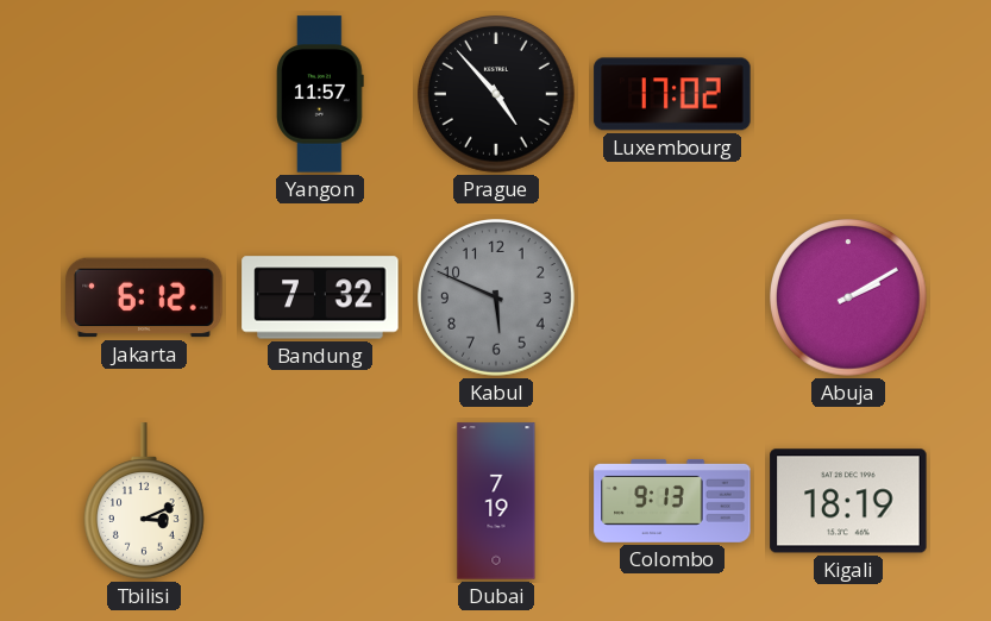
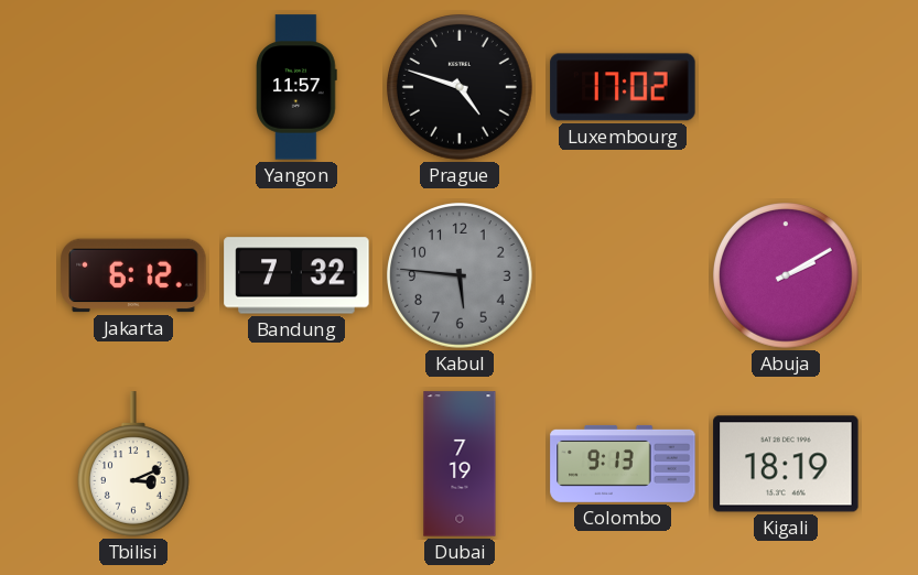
Prague: 4:53 -> 4:48 (461, 88)
Kabul: 5:49 -> 5:46 (461, 276)
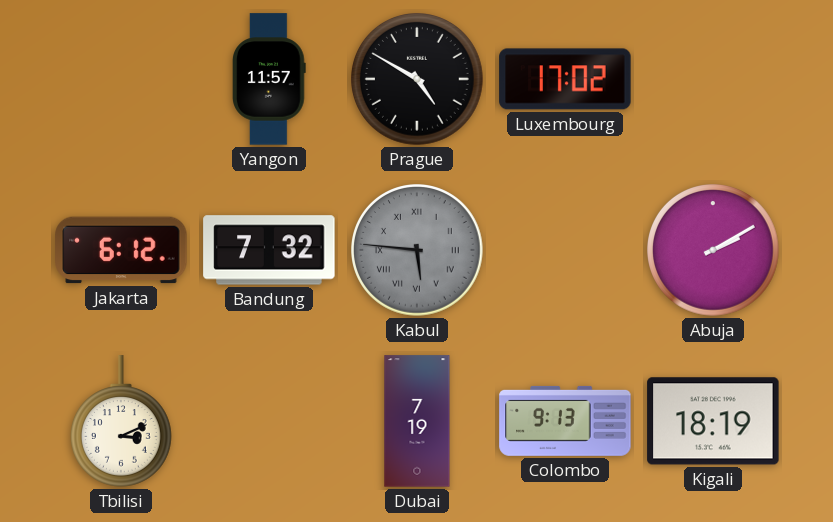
Prague: 4:48 -> 4:50 (418, 80)
Kabul numerals: Arabic -> Roman (418, 251)
